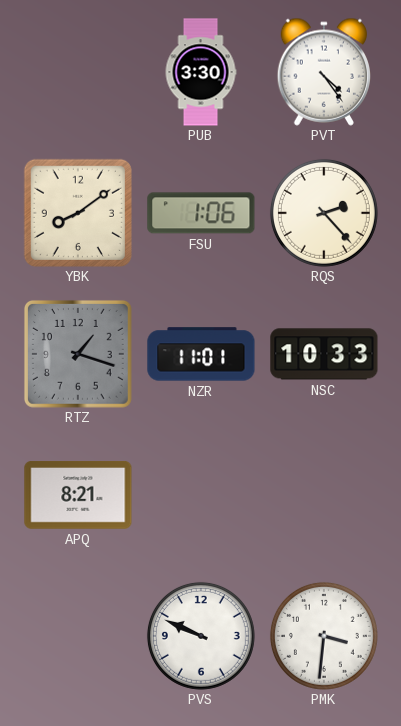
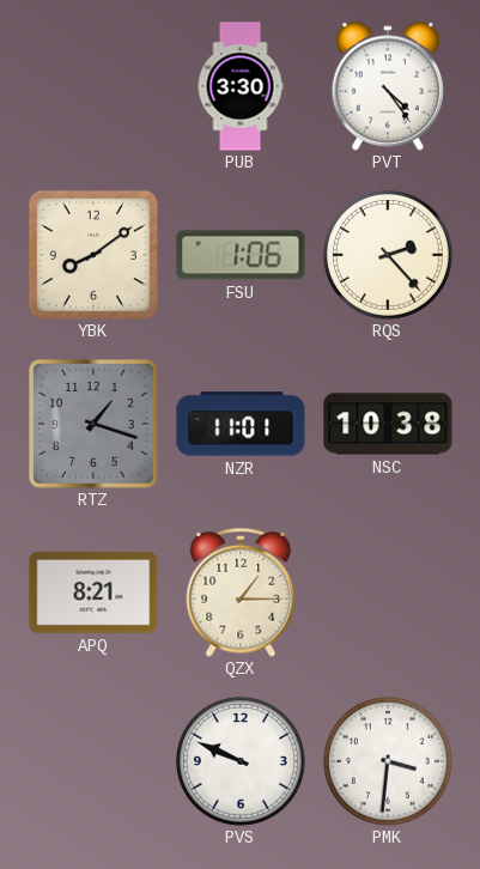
NSC: 10:33 -> 10:38 (388, 424)
QZX: none -> 1:15 (241, 592)
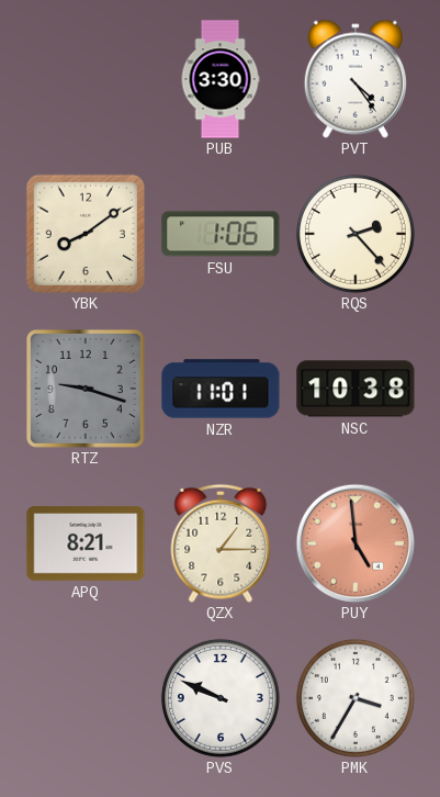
RTZ: 1:18 -> 9:18 (86, 389)
PUY: none -> 4:59 (356, 543)
PMK: 3:31 -> 3:35 (356, 698)
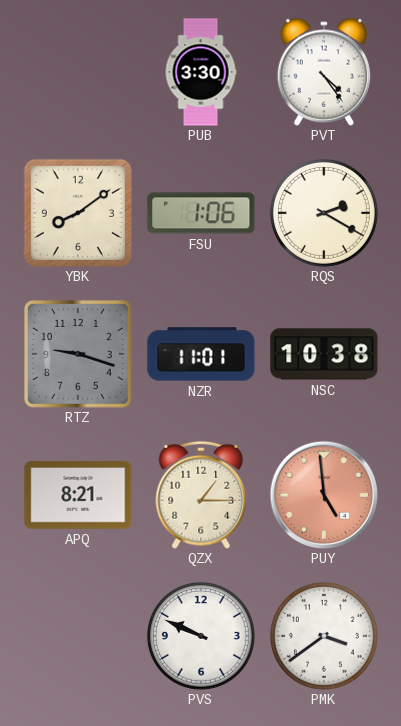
RQS: 2:23 -> 2:20 (324, 213)
PMK: 3:35 -> 3:39 (324, 636)
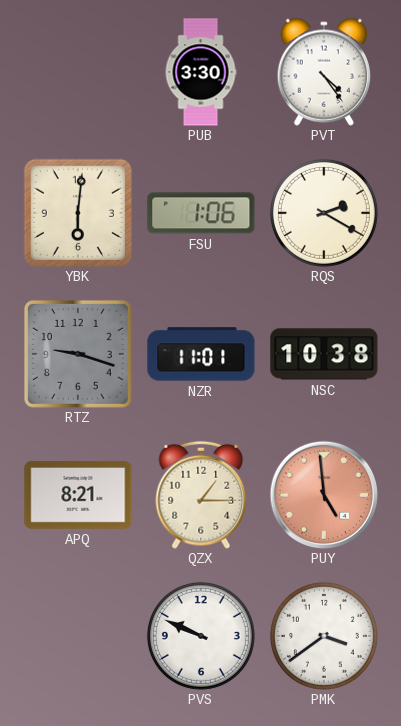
YBK: 8:09 -> 6:01 (78, 213)
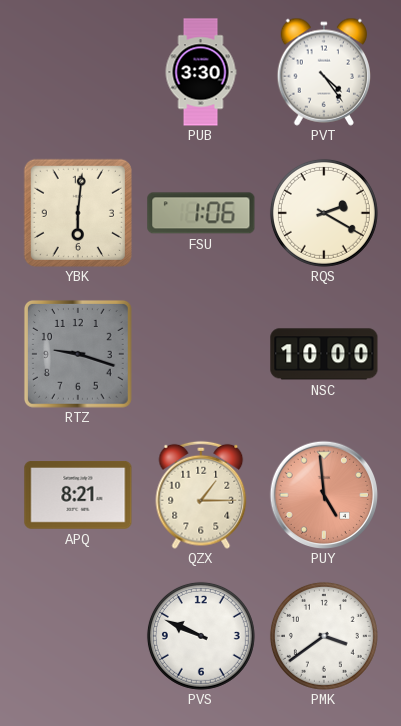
NZR: 11:01 -> none (201, 354)
NSC: 10:38 -> 10:00 (324, 354)
